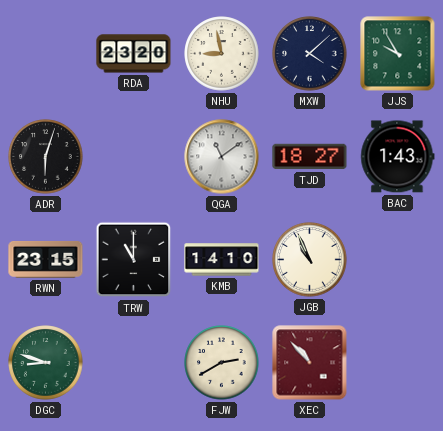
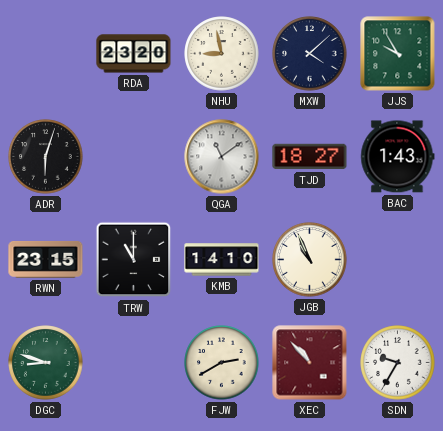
SDN: none -> 9:35 (398, 363)
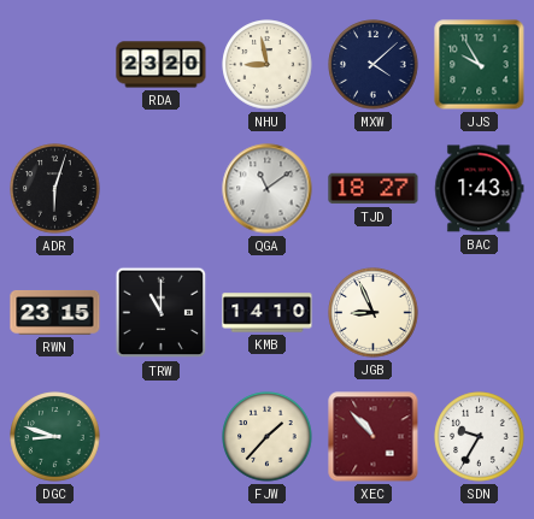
JGB: 10:56 -> 8:56 (374, 313)
FJW: 2:40 -> 1:37 (268, 437)
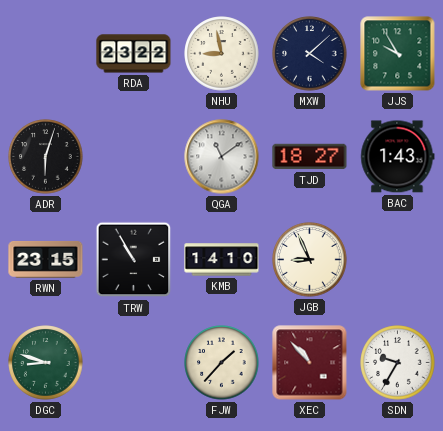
RDA: 23:20 -> 23:22 (134, 54)
TRW: 11:00 -> 10:55 (134, 260)
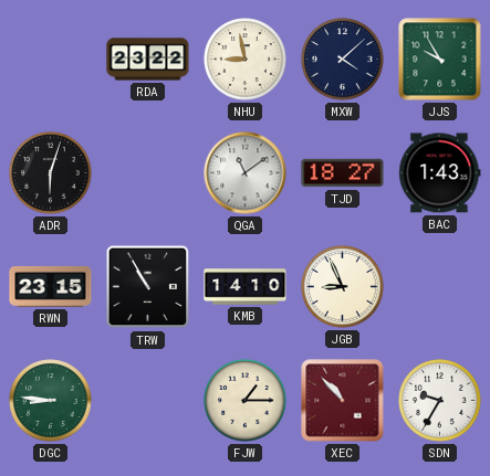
DGC: 8:48 -> 8:46 (51, 401)
FJW: 1:37 -> 1:15 (246, 401)
